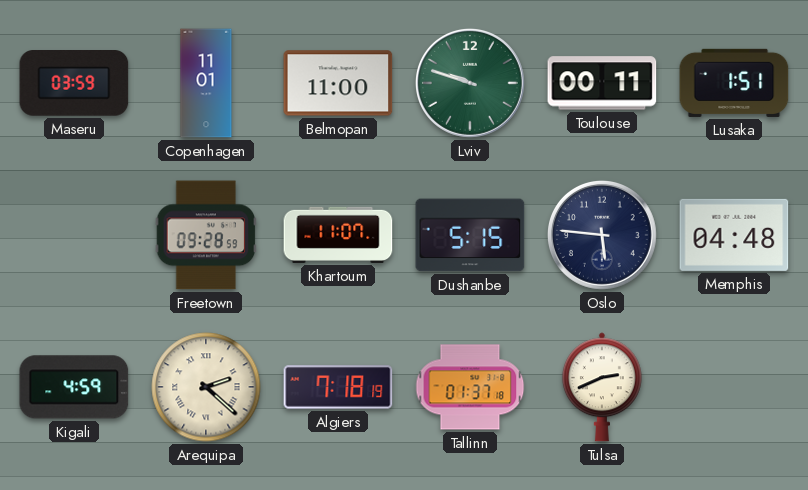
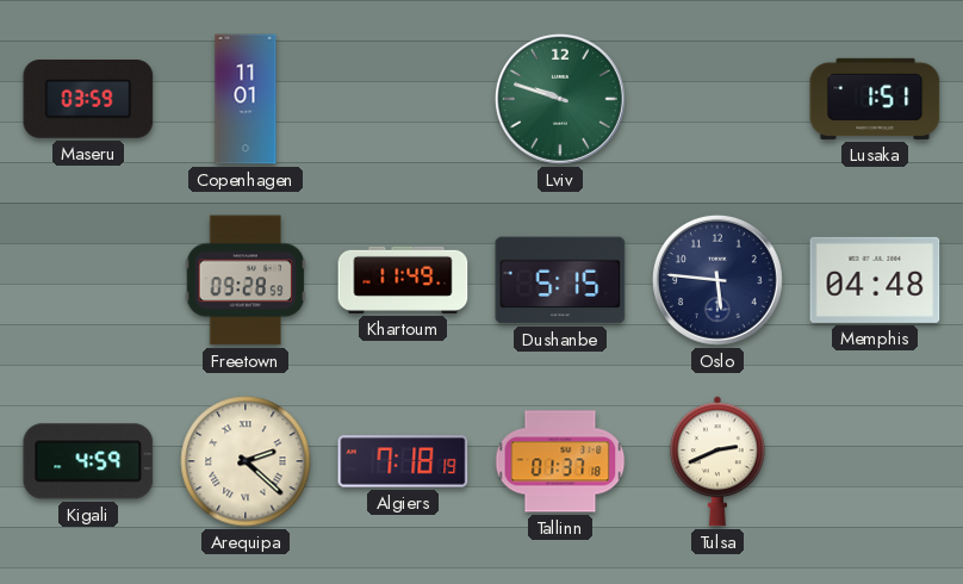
Belmopan: 11:00 -> none (338, 83)
Toulouse: 00:11 -> none (602, 83)
Khartoum: 11:07 -> 11:49 (403, 280)
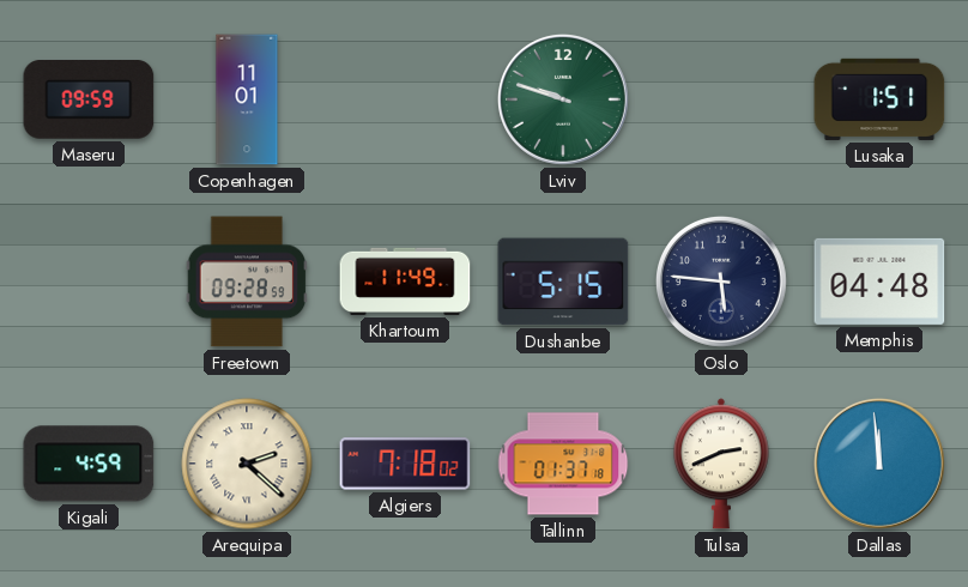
Maseru: 03:59 -> 09:59 (89, 99)
Algiers: 7:18:19 -> 7:18:02 (405, 464)
Dallas: none -> 11:59 (879, 464)
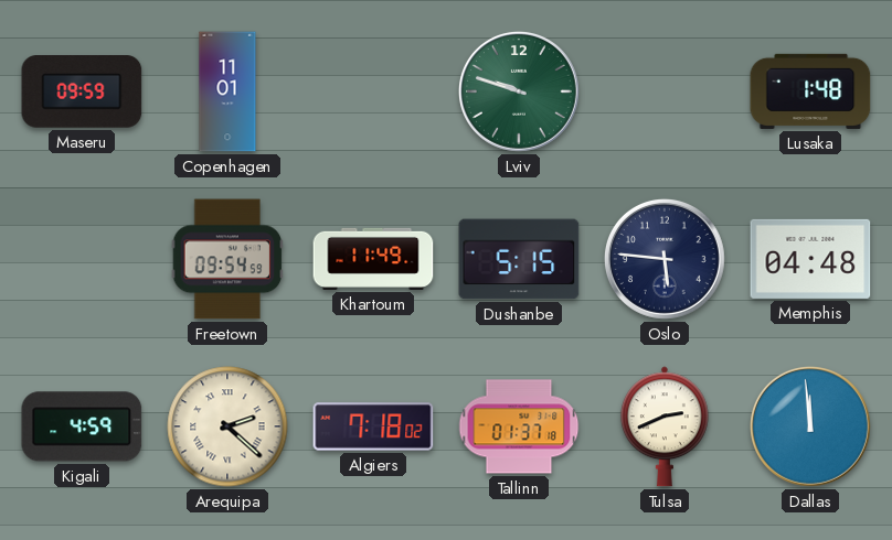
Lusaka: 1:51 -> 1:48 (810, 91)
Freetown: 09:28 -> 09:54 (227, 259)
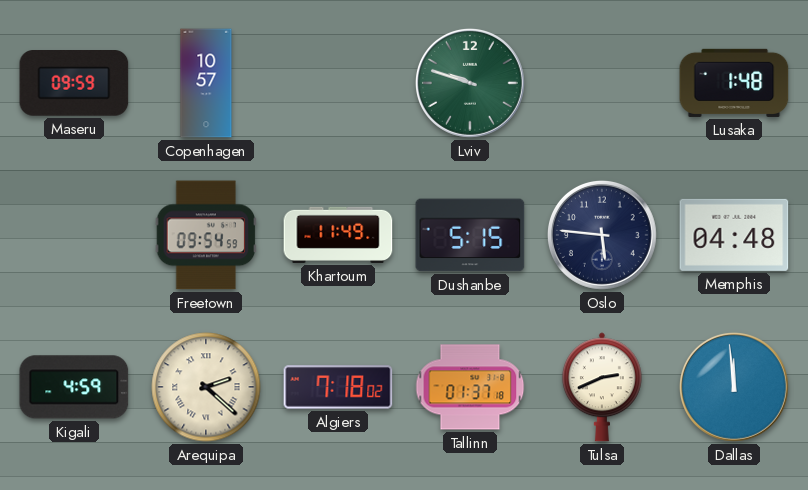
Copenhagen: 11:01 -> 10:57 (206, 83)
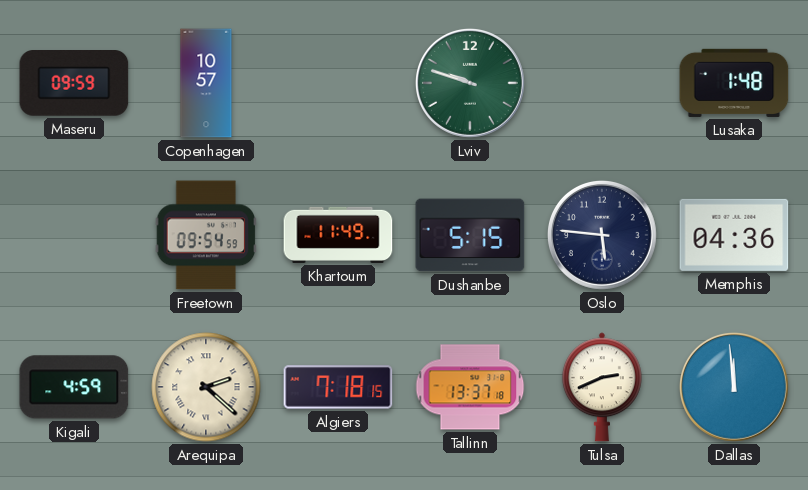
Memphis: 04:48 -> 04:36 (734, 235)
Algiers: 7:18:02 -> 7:18:15 (338, 387)
Tallinn: 01:37 -> 13:37 (470, 387)
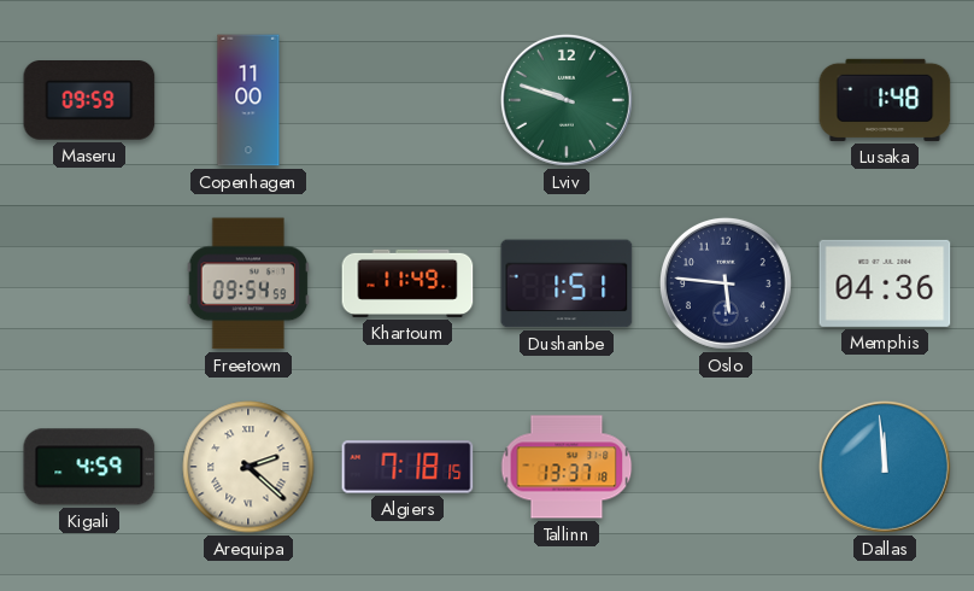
Copenhagen: 10:57 -> 11:00 (248, 100)
Dushanbe: 5:15 -> 1:51 (567, 283)
Tulsa: 2:41 -> none (602, 387)
